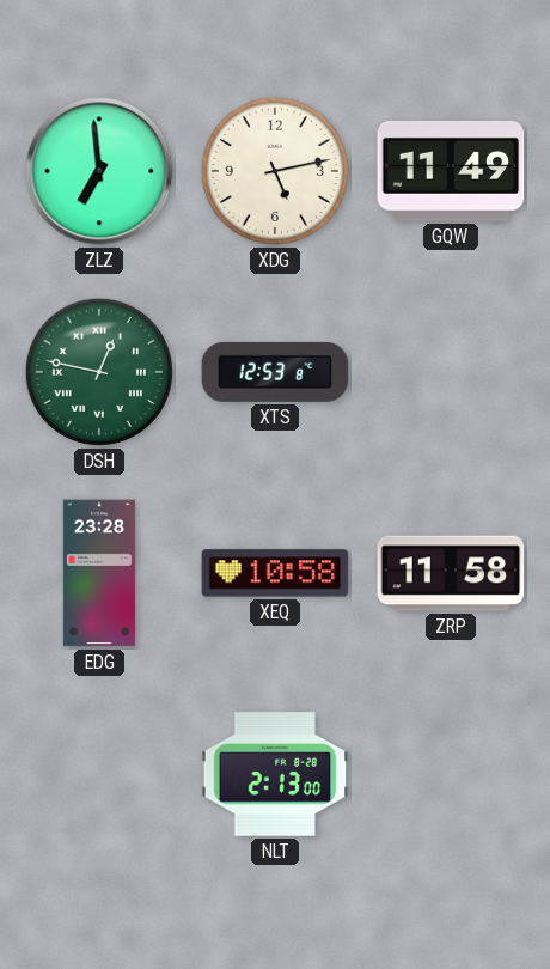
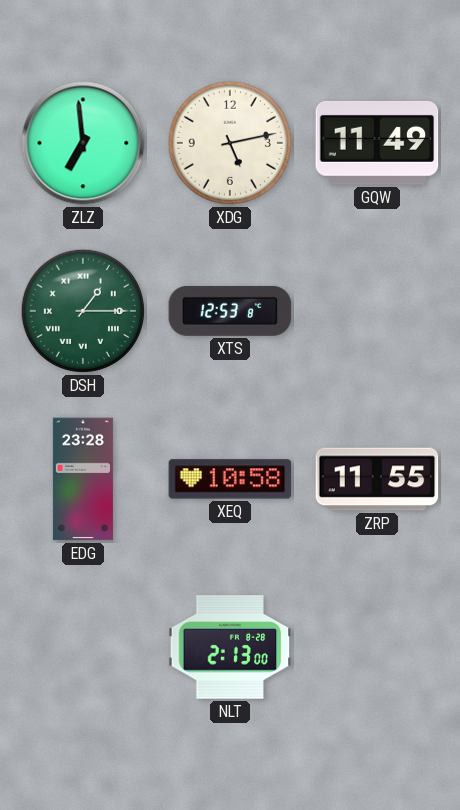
DSH: 12:47 -> 1:15 (83, 311)
ZRP: 11:58 -> 11:55 (377, 479)
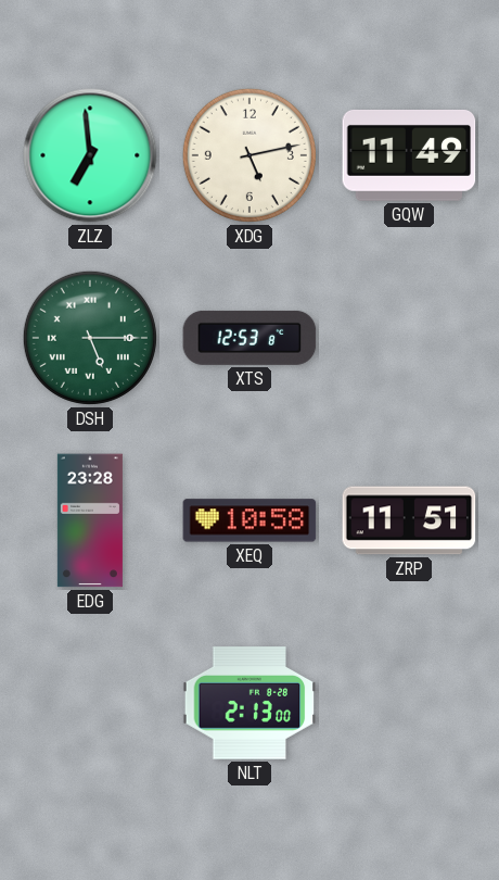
DSH: 1:15 -> 5:15 (90, 338)
ZRP: 11:55 -> 11:51 (409, 520)
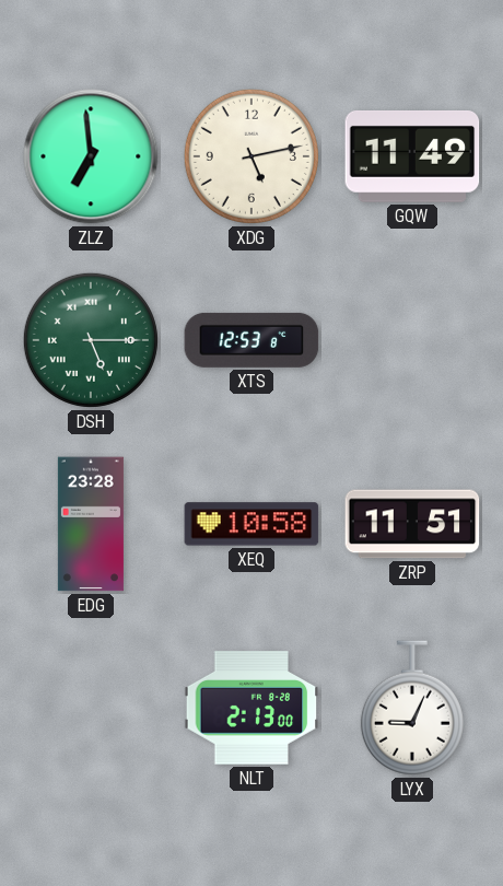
LYX: none -> 9:04 (412, 708)
